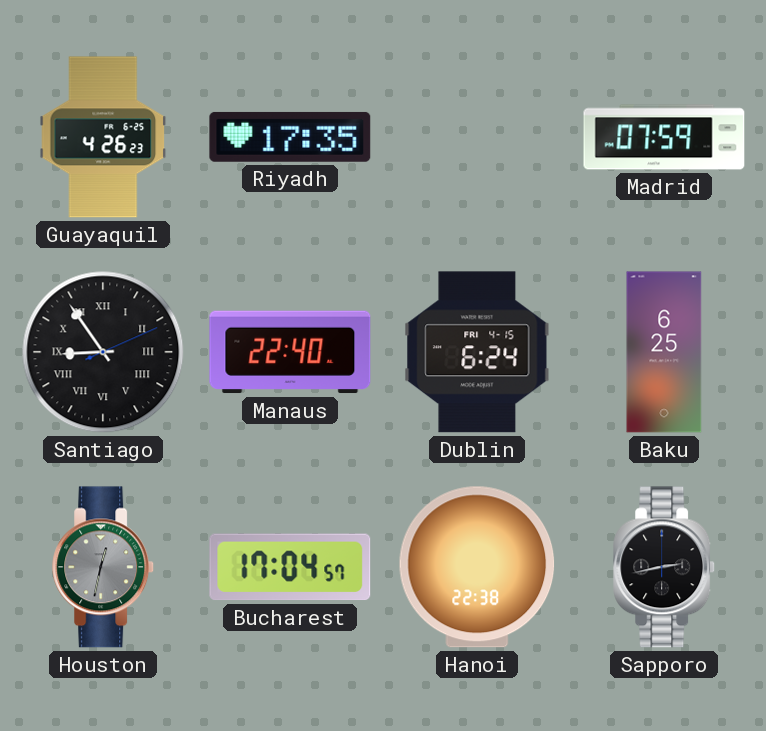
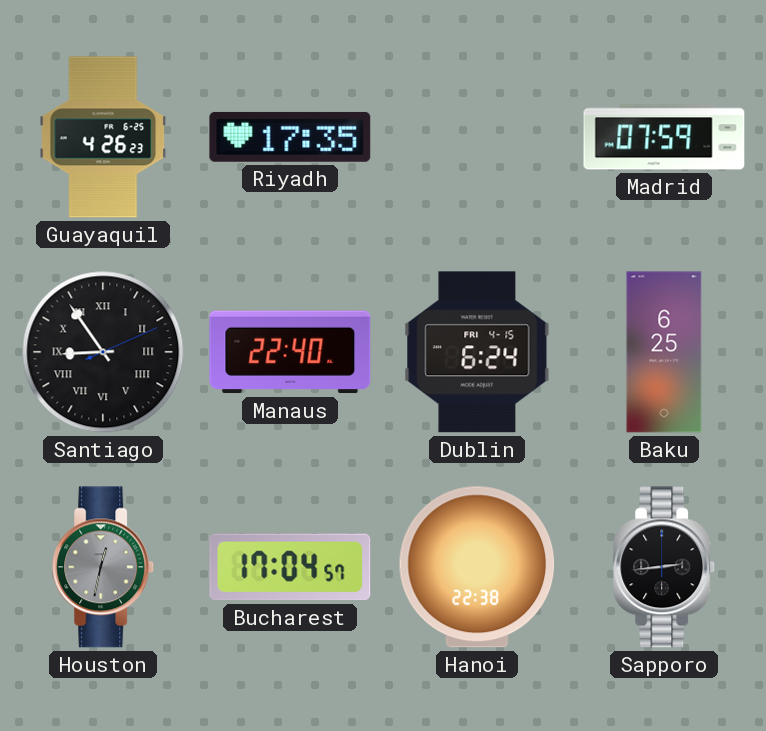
Sapporo: 2:43 -> 2:44 (665, 567)
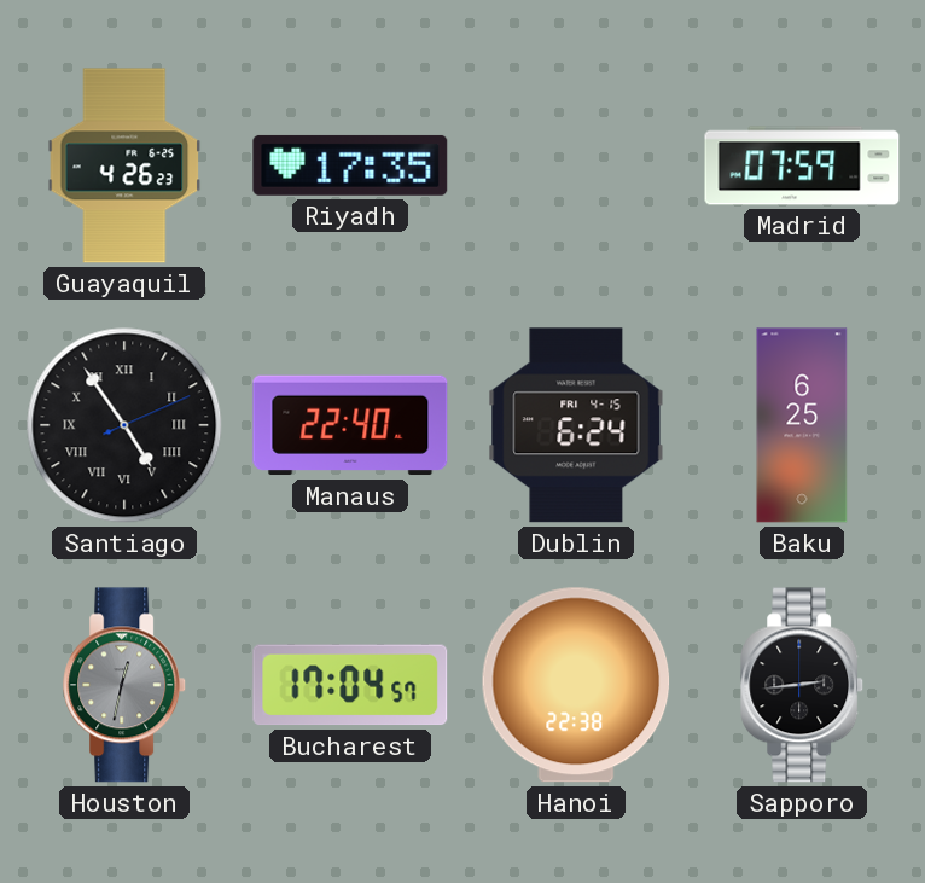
Santiago: 8:54 -> 4:54 (124, 425)
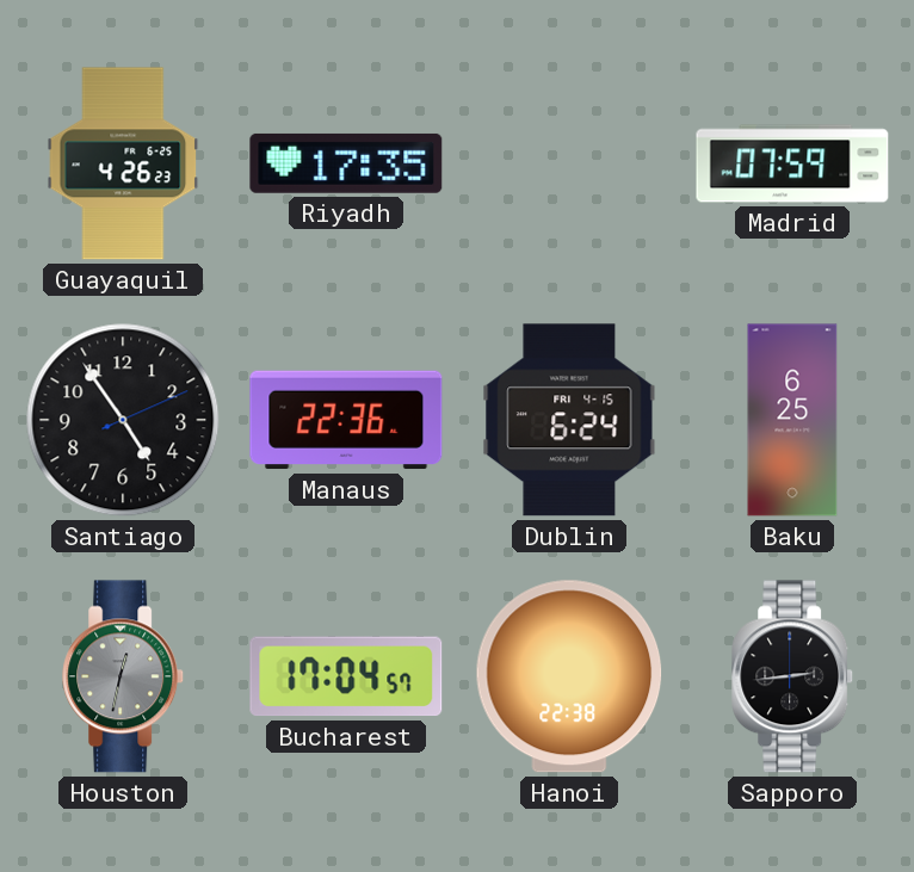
Santiago numerals: Roman -> Arabic (123, 420)
Manaus: 22:40 -> 22:36 (346, 420)
